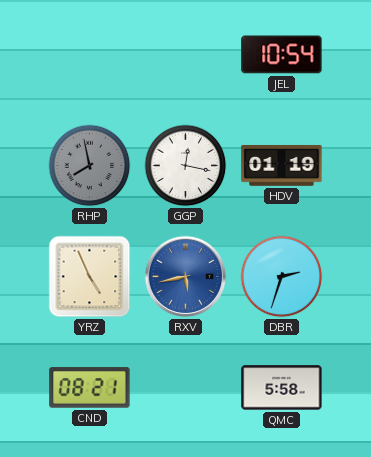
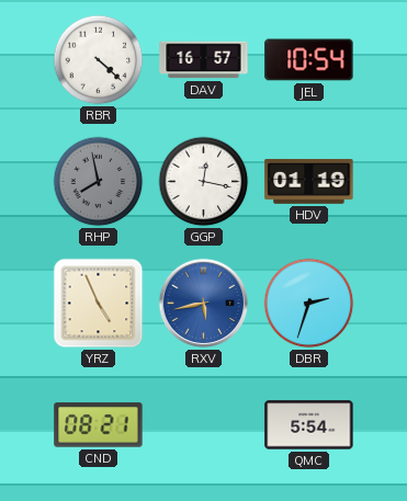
RBR: none -> 4:22 (99, 60)
DAV: none -> 16:57 (204, 60)
QMC: 5:58 -> 5:54 (309, 425)
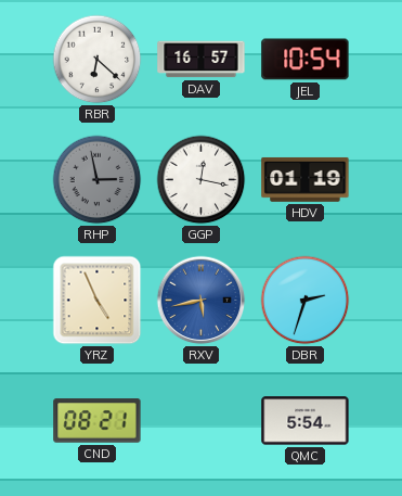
RBR: 4:22 -> 6:22 (98, 60)
RHP: 7:58 -> 2:58 (98, 180)
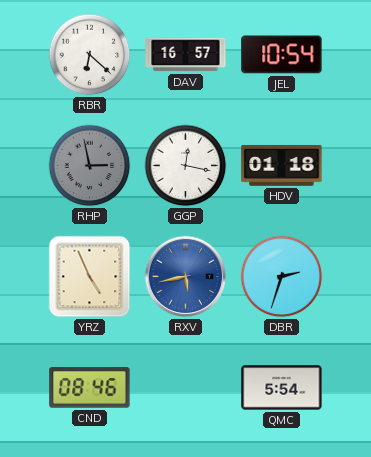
HDV: 01:19 -> 01:18 (282, 165)
CND: 08:21 -> 08:46 (90, 388)
